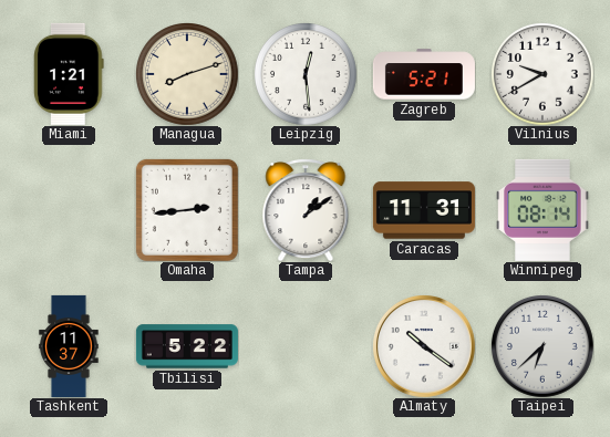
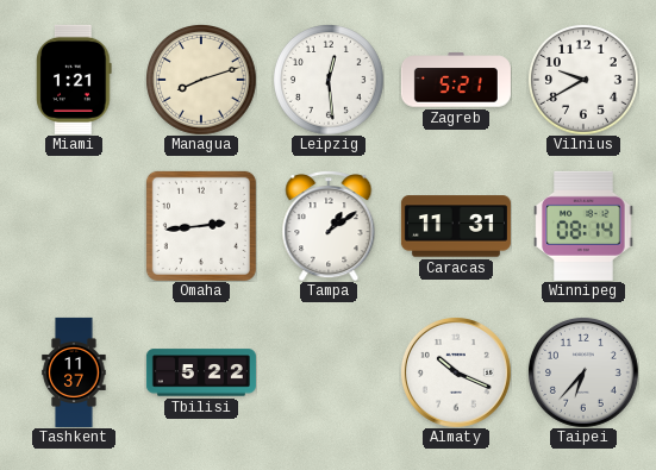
Almaty: 10:21 -> 10:19 (456, 372)
Taipei: 6:38 -> 6:37 (583, 372)
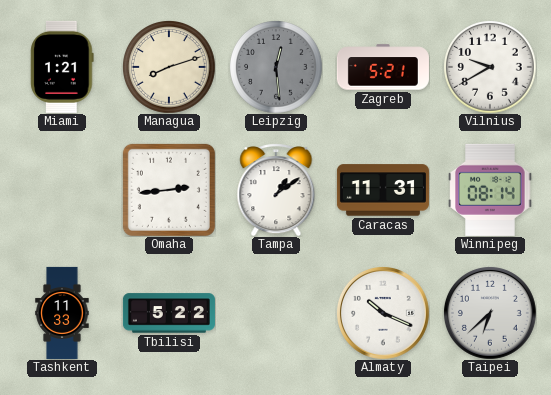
Leipzig dial: white -> grey (276, 67)
Tashkent: 11:37 -> 11:33 (62, 313)
Taipei: 6:37 -> 6:38 (490, 313)
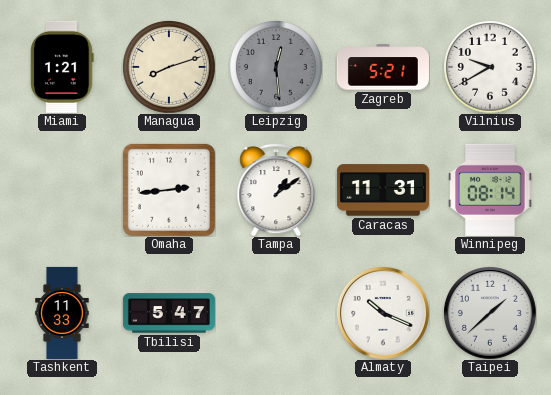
Tbilisi: 5:22 -> 5:47 (169, 313)
Taipei: 6:38 -> 1:38 (490, 313)
